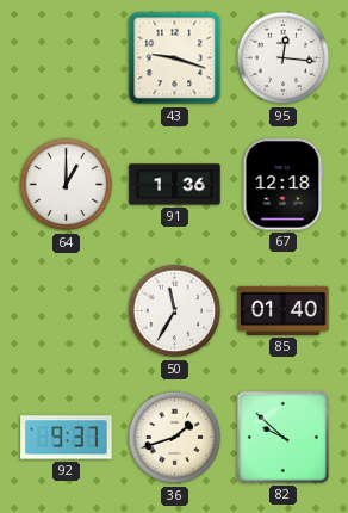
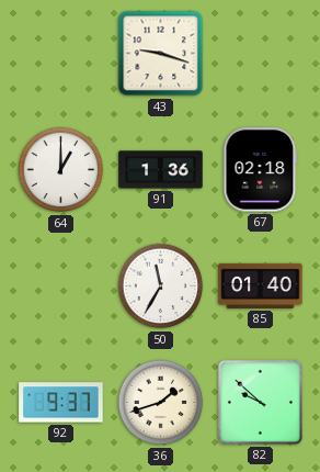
95: 12:16 -> none (284, 58)
67: 12:18 -> 02:18 (261, 170)
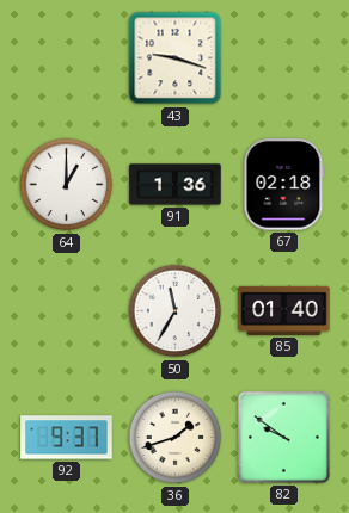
82: 9:52 -> 9:51 (283, 437)
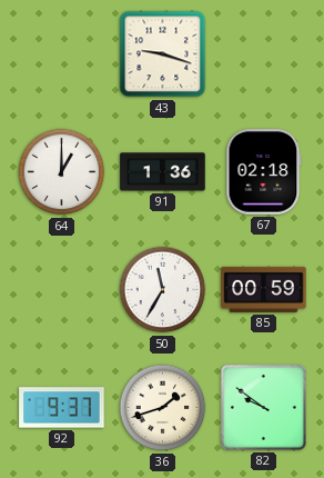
85: 01:40 -> 00:59 (264, 289)
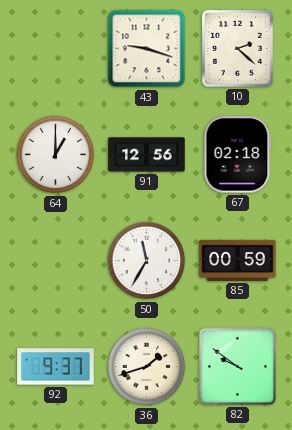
10: none -> 2:22 (238, 49)
91: 1:36 -> 12:56 (147, 155)
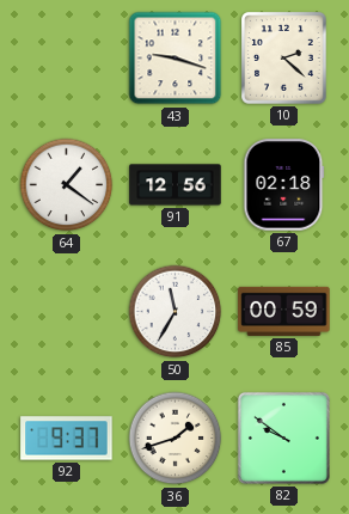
64: 1:00 -> 1:21 (67, 185)
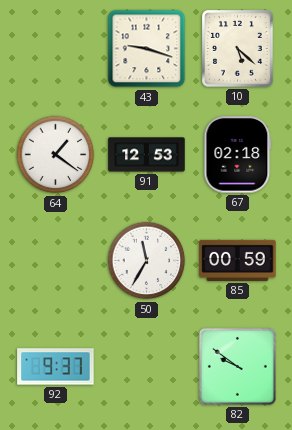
10: 2:22 -> 5:22 (238, 49)
91: 12:56 -> 12:53 (147, 155)
36: 1:42 -> none (176, 439)
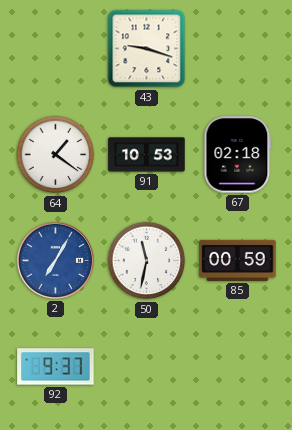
10: 5:22 -> none (238, 49)
91: 12:53 -> 10:53 (147, 155)
2: none -> 7:05 (55, 260)
50: 11:35 -> 11:32 (147, 261)
82: 9:51 -> none (237, 366)
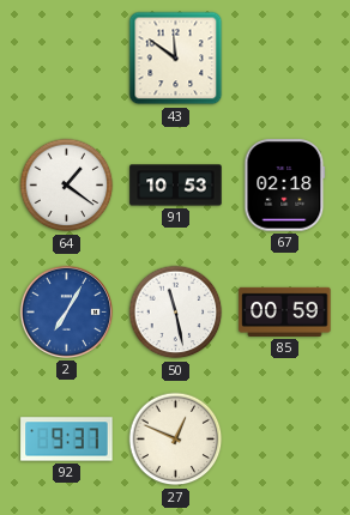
43: 9:18 -> 11:51 (176, 59)
50: 11:32 -> 11:28 (176, 313)
27: none -> 12:49 (176, 440)
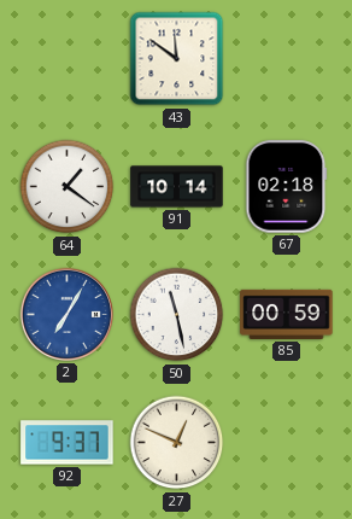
91: 10:53 -> 10:14 (177, 187)
